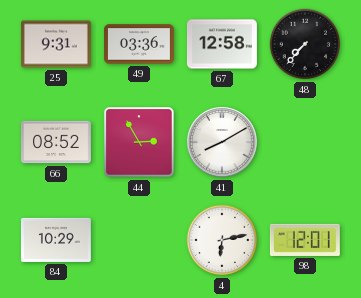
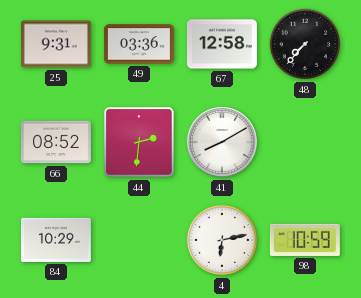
44: 2:55 -> 2:31 (139, 142)
98: 12:01 -> 10:59 (305, 240)
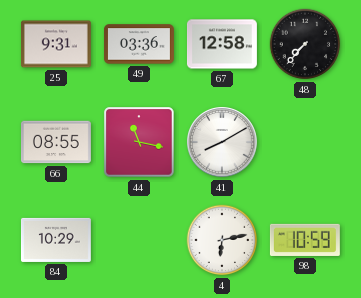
66: 08:52 -> 08:55 (56, 142)
44: 2:31 -> 11:17 (139, 142)
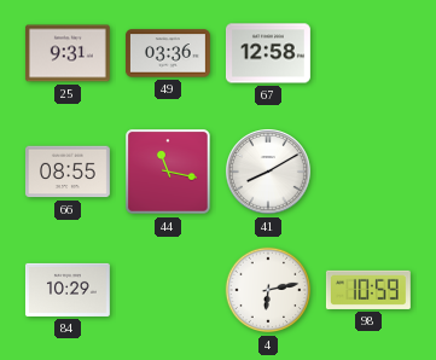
48: 7:37 -> none (305, 44)
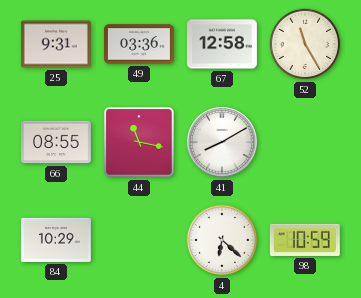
52: none -> 11:25 (305, 44)
4: 6:13 -> 6:22 (222, 240)
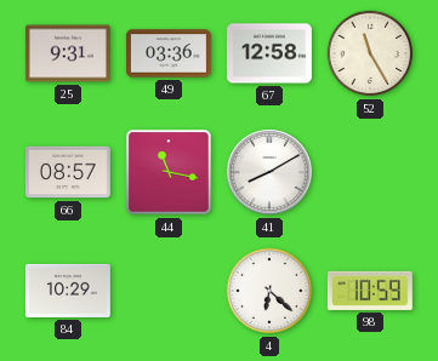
66: 08:55 -> 08:57 (68, 172)
